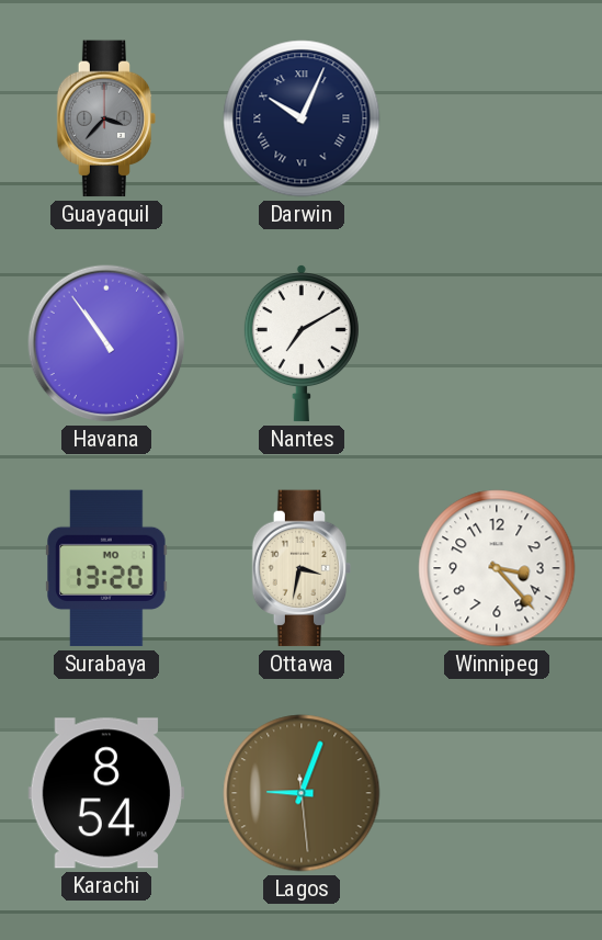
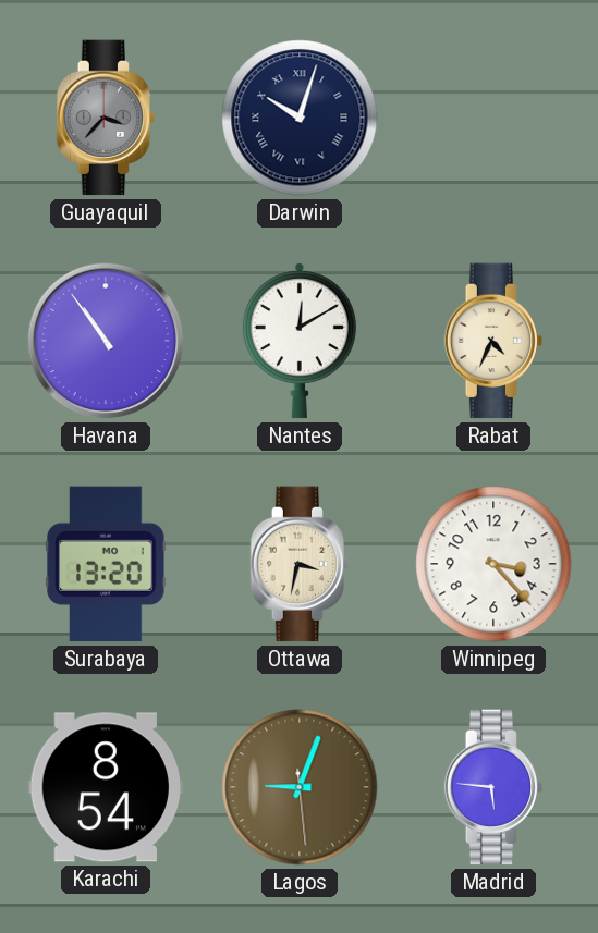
Darwin: 10:04 -> 10:03 (300, 118)
Nantes: 7:10 -> 12:10 (300, 341)
Rabat: none -> 4:34 (493, 341)
Madrid: none -> 5:46 (493, 787)
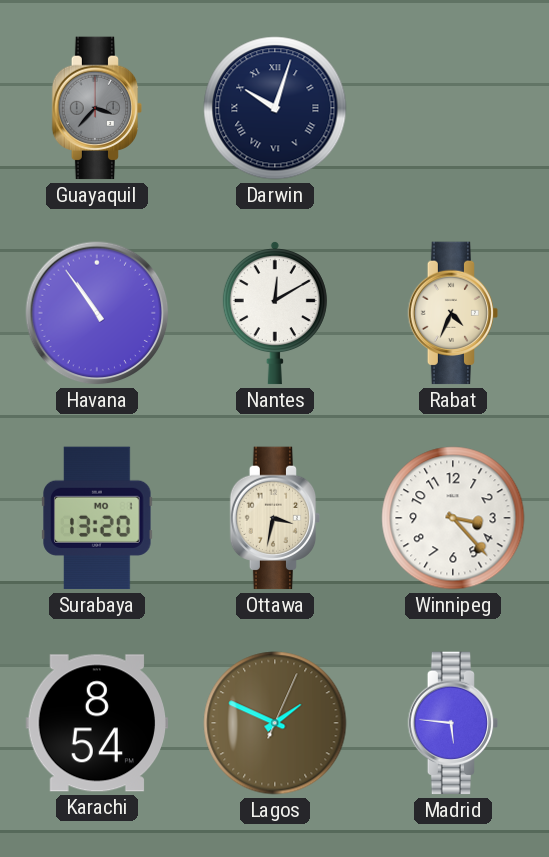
Lagos: 9:03 -> 1:49 (275, 723)
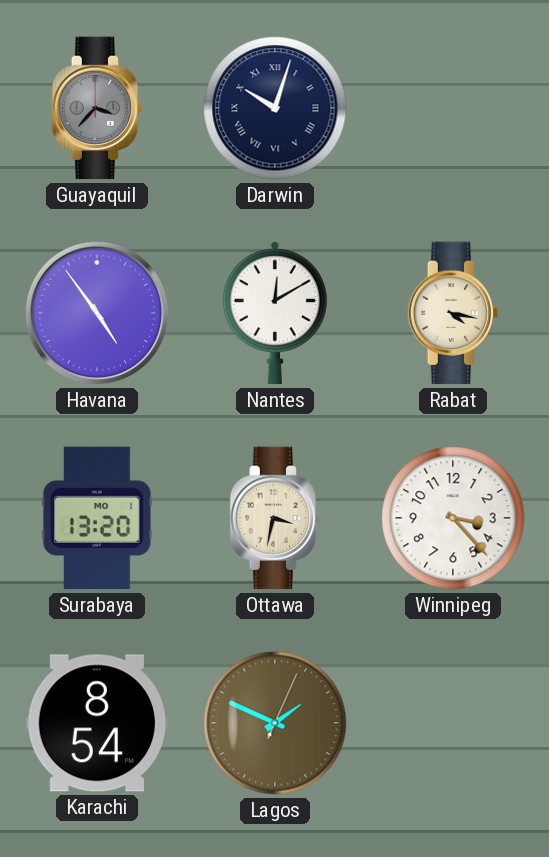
Havana: 10:54 -> 4:54 (97, 313)
Rabat: 4:34 -> 4:17 (453, 313)
Madrid: 5:46 -> none (453, 723)
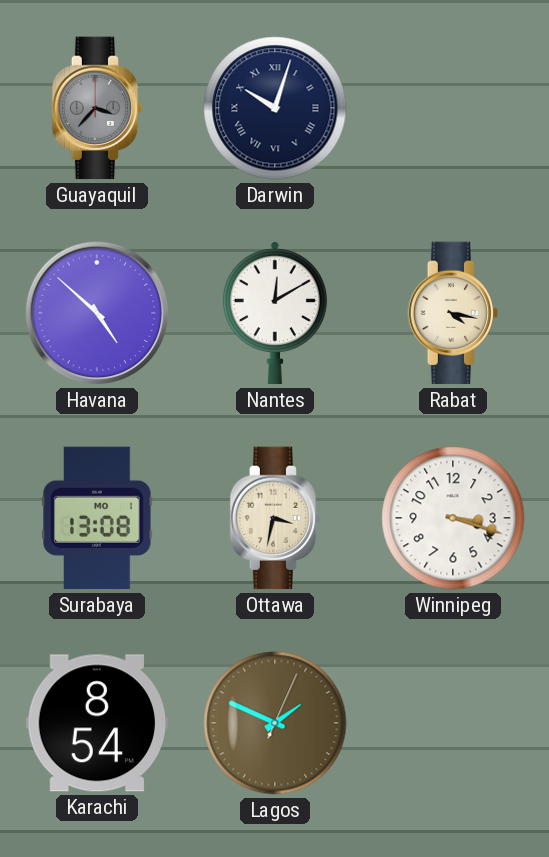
Havana: 4:54 -> 4:52 (97, 313)
Surabaya: 13:20 -> 13:08 (97, 518)
Winnipeg: 3:23 -> 3:18 (453, 518)
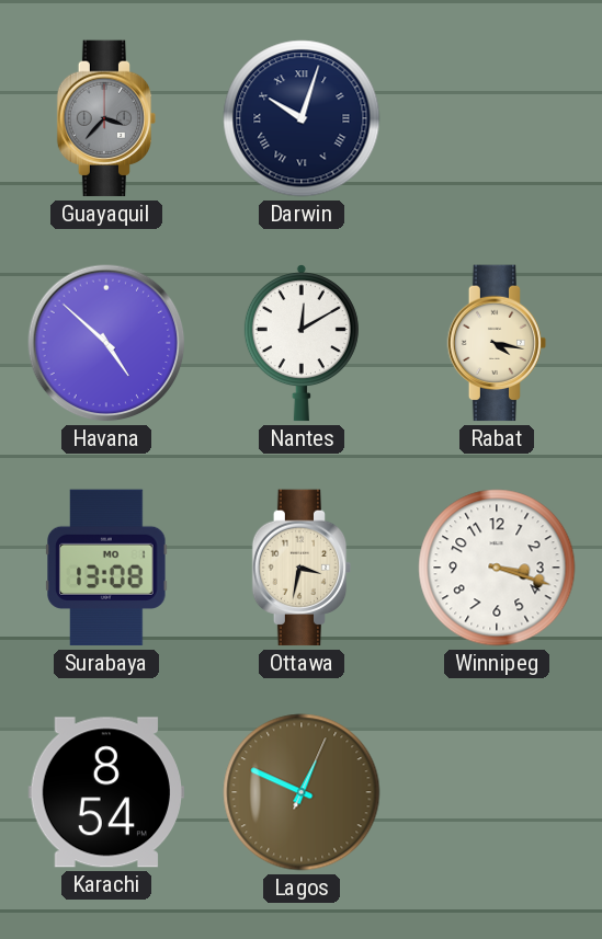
Lagos: 1:49 -> 12:49 (302, 792)
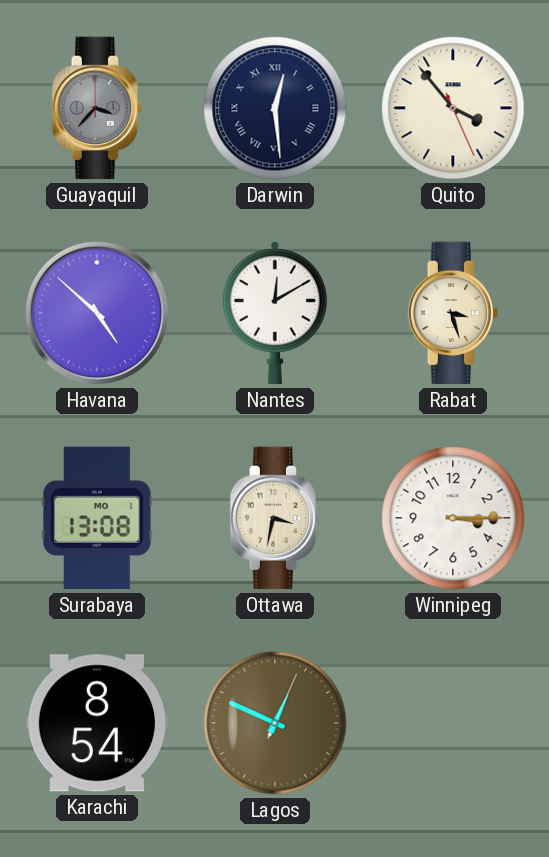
Darwin: 10:03 -> 12:29 (275, 108)
Quito: none -> 3:53 (453, 108)
Rabat: 4:17 -> 3:27 (453, 313)
Winnipeg: 3:18 -> 3:15 (453, 518)
